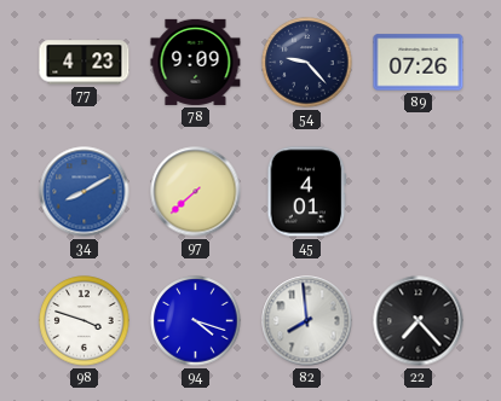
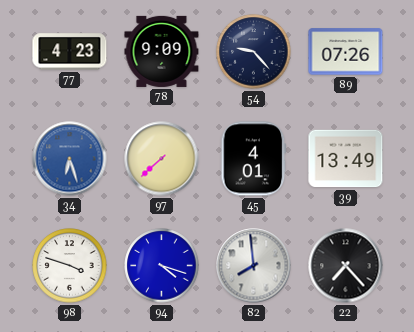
34: 8:10 -> 6:27 (70, 159)
39: none -> 13:49 (346, 159)
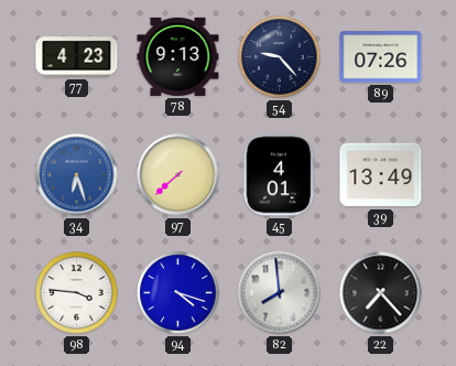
78: 9:09 -> 9:13 (178, 56)
98: 3:48 -> 3:46 (77, 293)
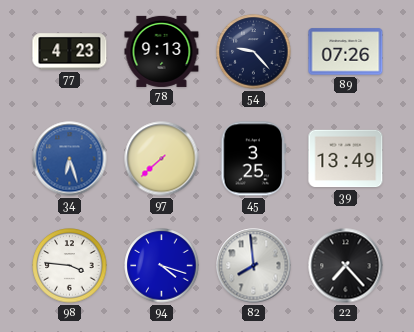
45: 4:01 -> 3:25 (254, 159)
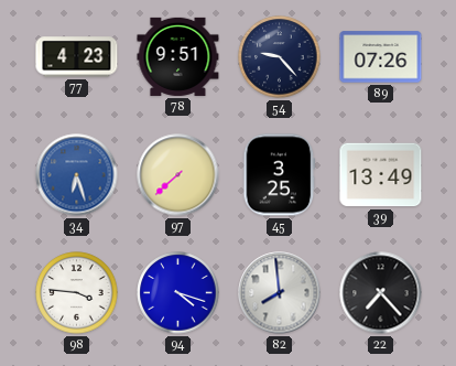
78: 9:13 -> 9:51 (178, 56)
